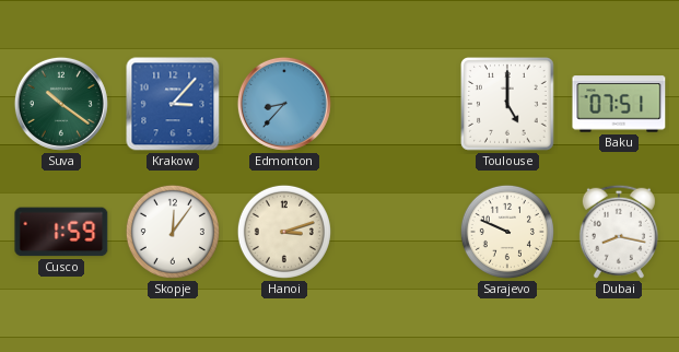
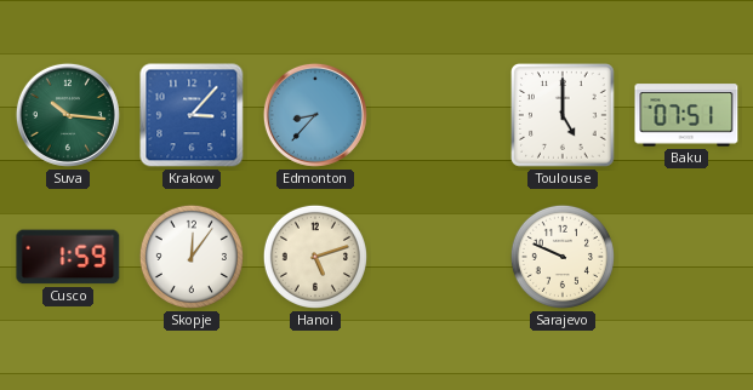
Suva: 10:21 -> 10:16 (68, 115)
Hanoi: 3:12 -> 5:12 (315, 257)
Dubai: 8:17 -> none (619, 232)
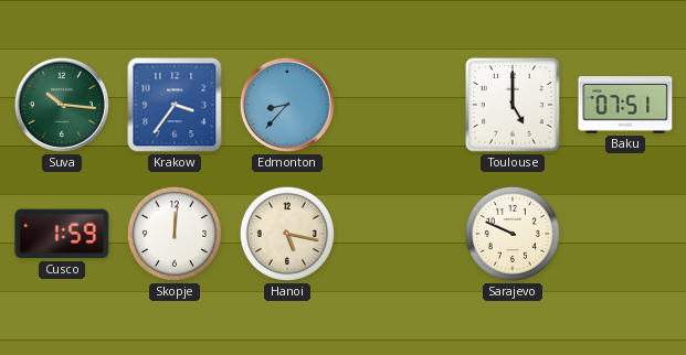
Krakow: 3:07 -> 3:36 (175, 105)
Skopje: 12:06 -> 12:01 (175, 234)
Hanoi: 5:12 -> 5:17 (287, 234)
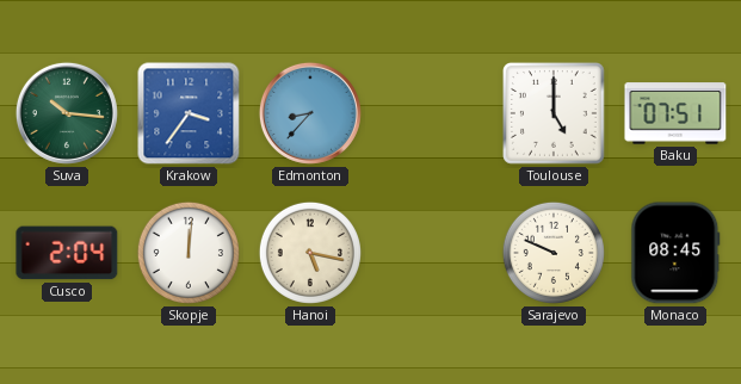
Cusco: 1:59 -> 2:04 (67, 253)
Monaco: none -> 08:45 (675, 253)
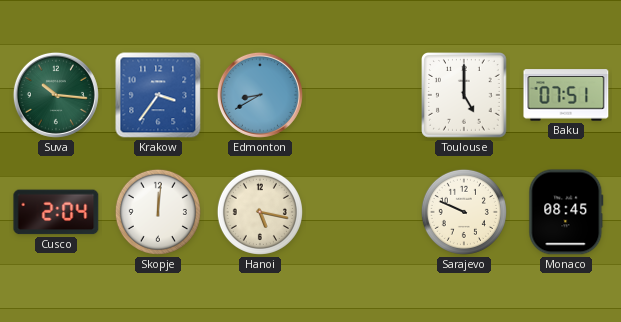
Edmonton: 8:37 -> 8:40 (260, 95)
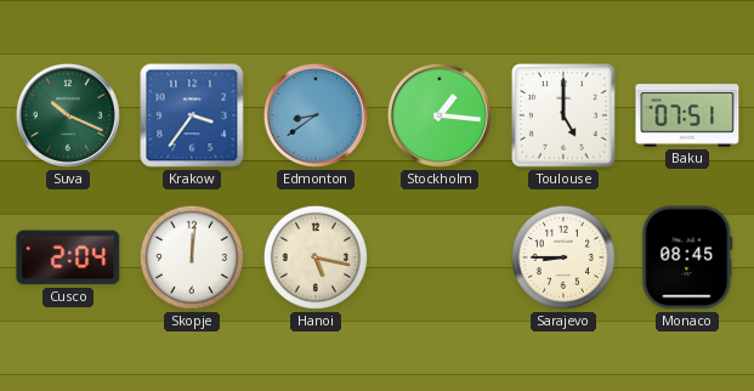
Suva: 10:16 -> 10:19 (68, 115)
Edmonton: 8:40 -> 8:39 (316, 115)
Stockholm: none -> 1:16 (440, 115)
Sarajevo: 9:49 -> 8:45 (563, 257)
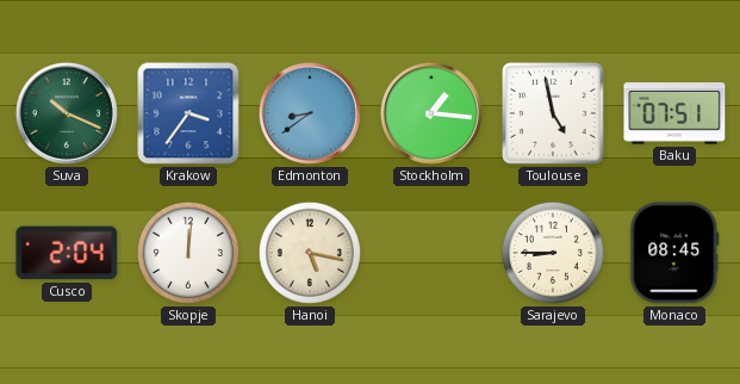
Toulouse: 5:00 -> 4:58 (554, 114)
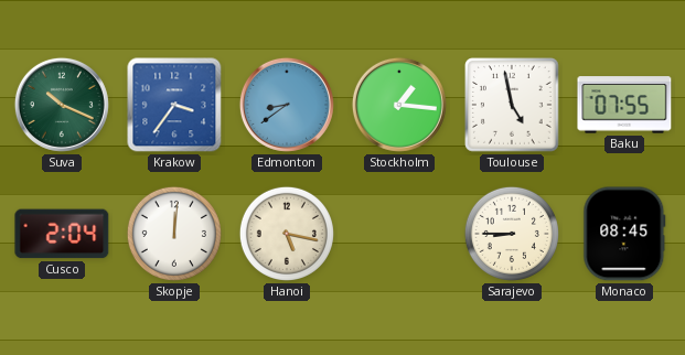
Baku: 07:51 -> 07:55 (624, 105)
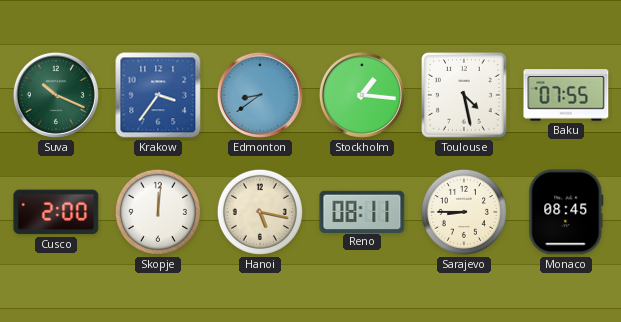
Toulouse: 4:58 -> 4:28 (465, 96)
Cusco: 2:04 -> 2:00 (56, 212)
Reno: none -> 08:11 (362, 211)
